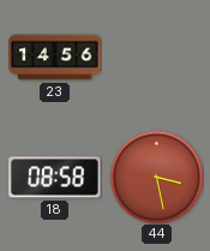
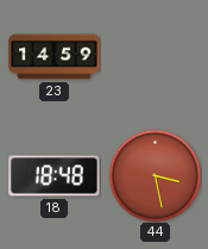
23: 14:56 -> 14:59 (55, 57)
18: 08:58 -> 18:48 (55, 176)
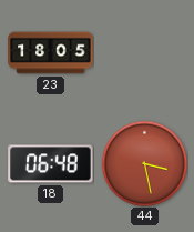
23: 14:59 -> 18:05 (51, 53)
18: 18:48 -> 06:48 (51, 164)
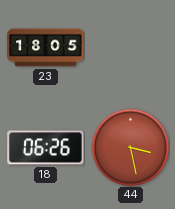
18: 06:48 -> 06:26 (46, 148)
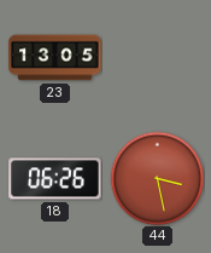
23: 18:05 -> 13:05 (55, 58)
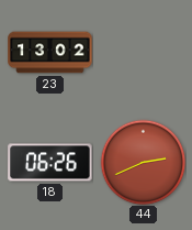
23: 13:05 -> 13:02 (50, 53)
44: 3:28 -> 2:41 (143, 162)
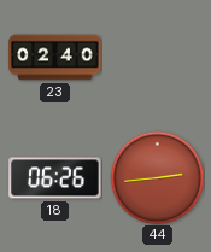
23: 13:02 -> 02:40 (55, 58)
44: 2:41 -> 2:44 (157, 177)
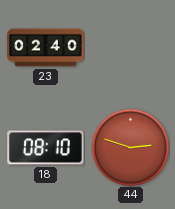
18: 06:26 -> 08:10 (46, 148)
44: 2:44 -> 2:48 (130, 147)
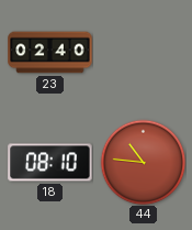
44: 2:48 -> 10:46 (143, 162)
